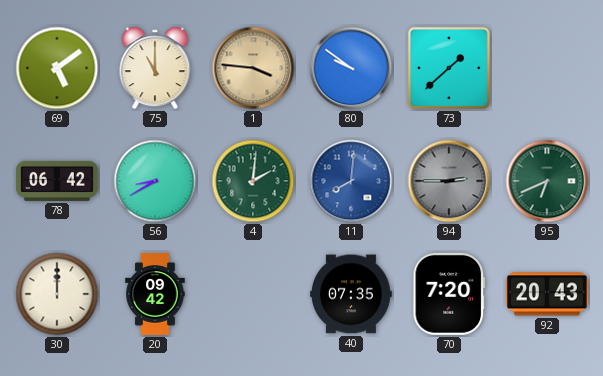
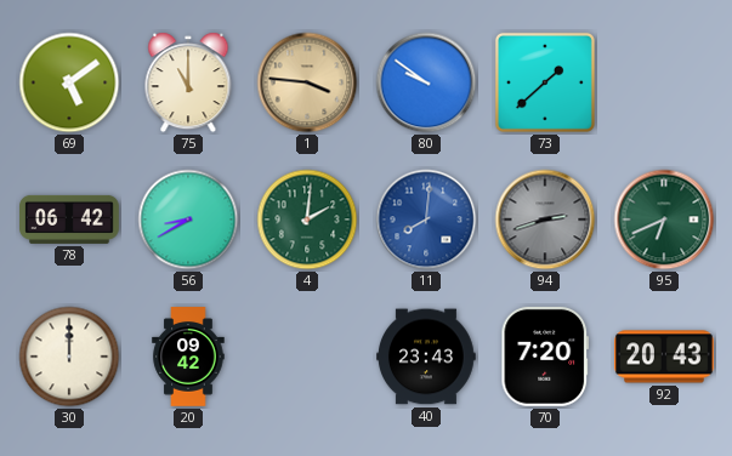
94: 2:45 -> 2:42 (545, 220)
40: 07:35 -> 23:43 (427, 357)
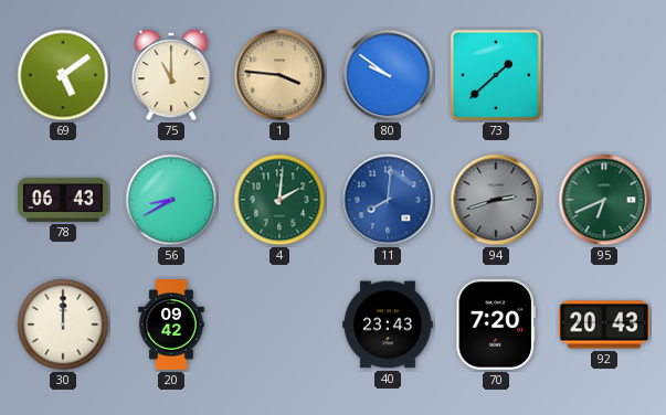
78: 06:42 -> 06:43 (63, 200)
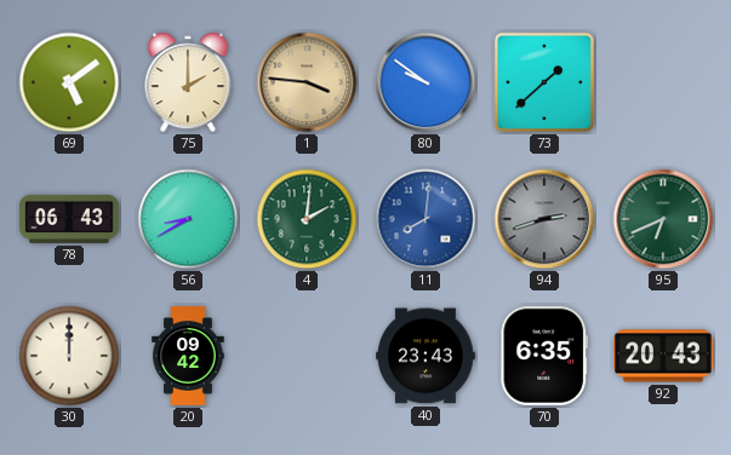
75: 11:00 -> 2:00 (188, 82)
70: 7:20 -> 6:35 (544, 356)
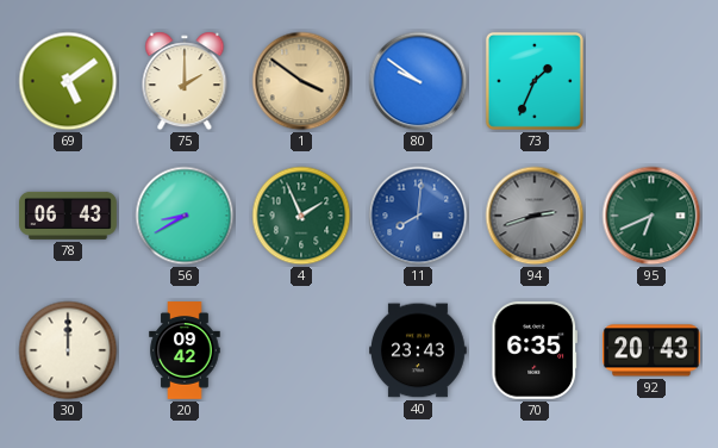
1: 3:46 -> 3:51 (301, 81)
73: 1:38 -> 1:34 (535, 81)
4: 2:01 -> 1:56 (301, 216)
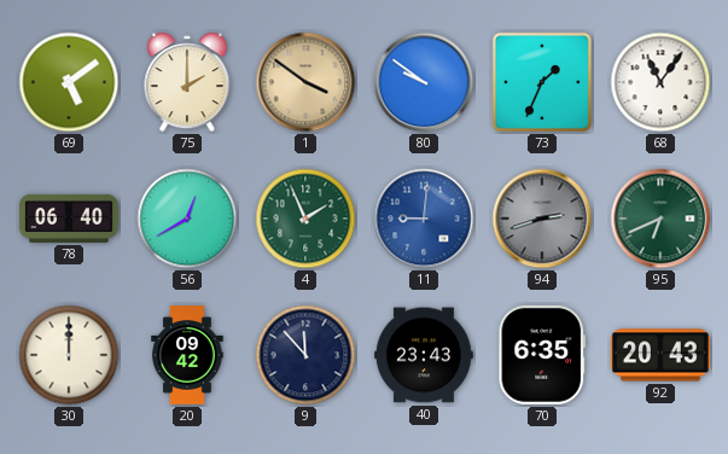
68: none -> 11:06 (660, 82)
78: 06:43 -> 06:40 (69, 219)
56: 8:40 -> 12:40 (187, 219)
11: 8:01 -> 9:01 (424, 219)
9: none -> 11:53 (305, 355)
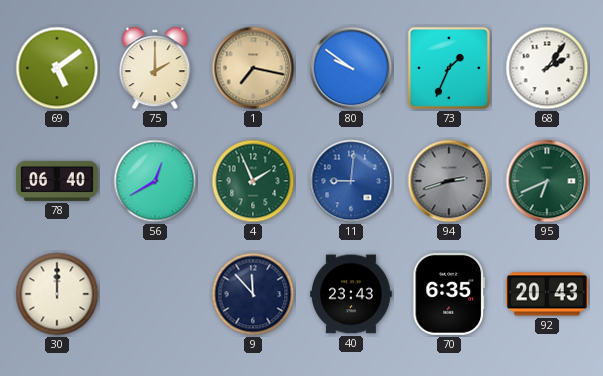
1: 3:51 -> 7:17 (253, 68)
68: 11:06 -> 2:06 (547, 68)
20: 09:42 -> none (187, 355)
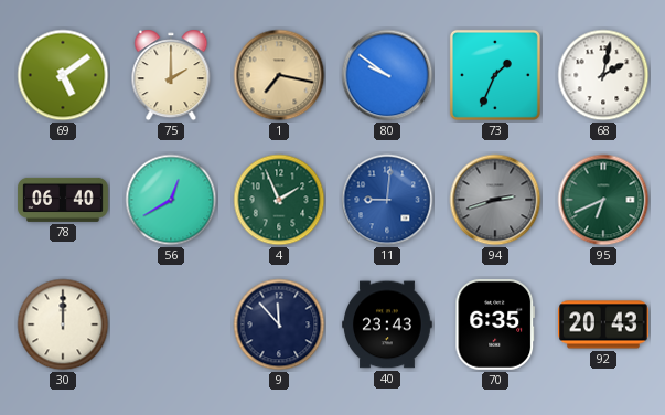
68: 2:06 -> 2:02 (603, 75)
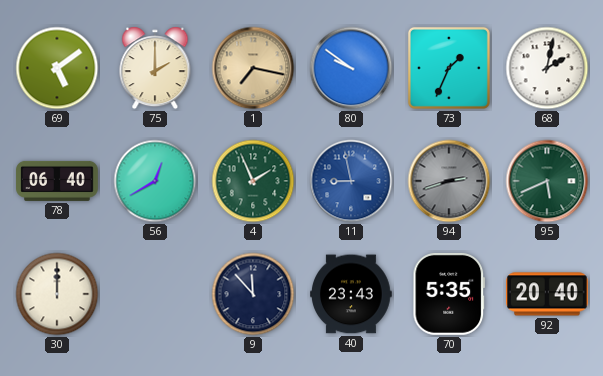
11: 9:01 -> 8:58 (351, 181)
95: 6:41 -> 5:41 (547, 181)
70: 6:35 -> 5:35 (449, 294)
92: 20:43 -> 20:40 (547, 294)
